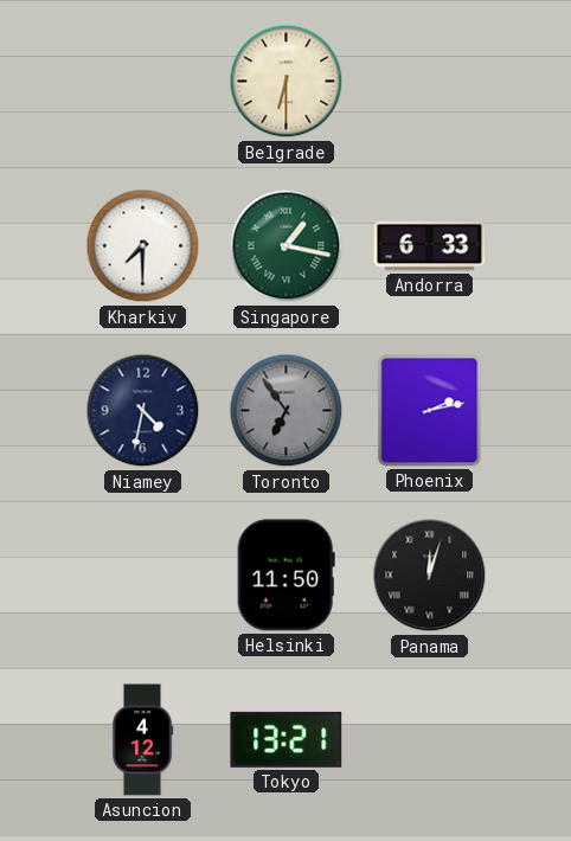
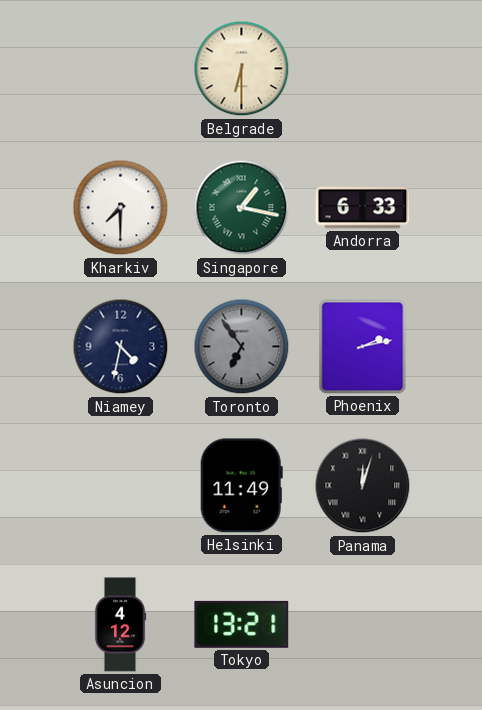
Helsinki: 11:50 -> 11:49 (241, 486)
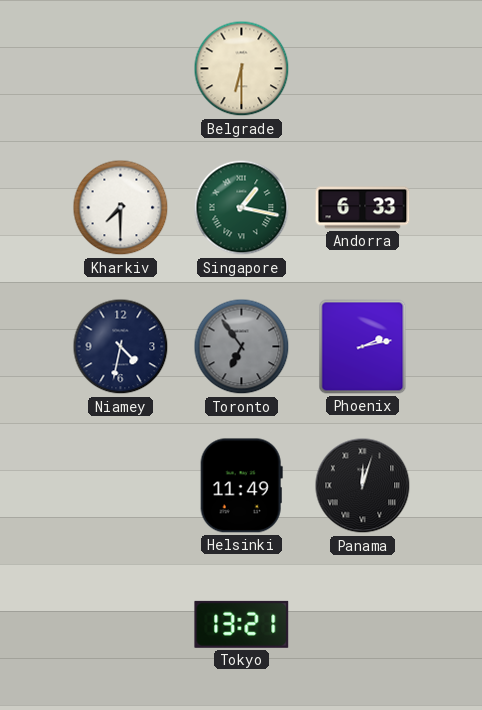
Asuncion: 4:12 -> none (120, 625)
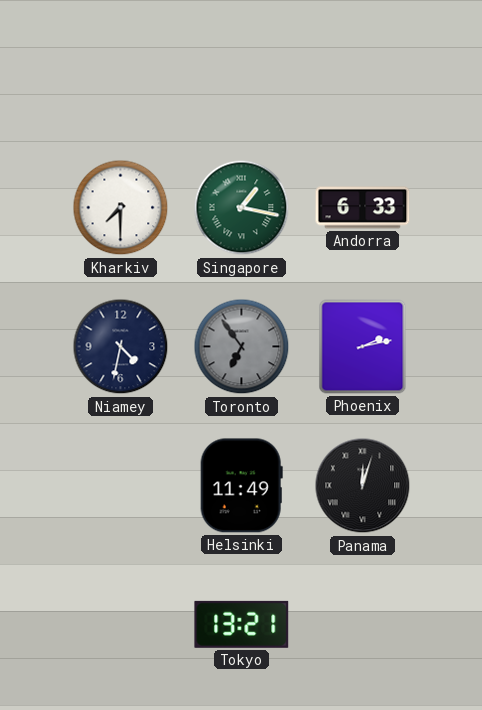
Belgrade: 6:30 -> none (242, 69)
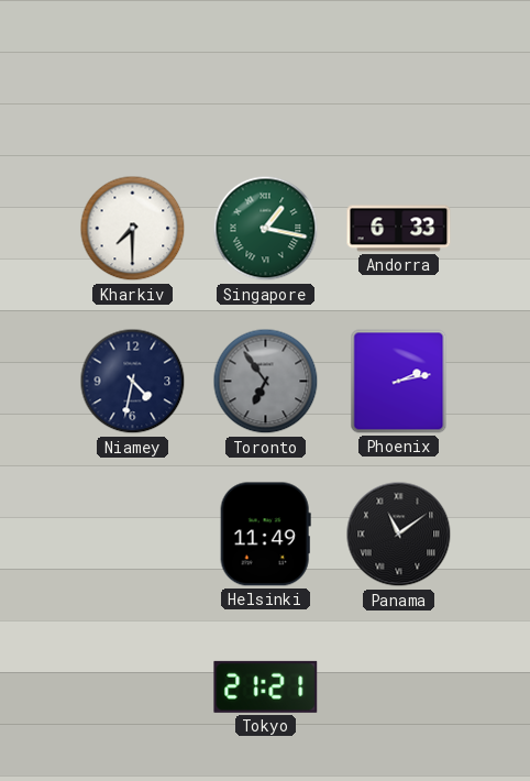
Panama: 12:03 -> 11:09 (399, 535)
Tokyo: 13:21 -> 21:21 (266, 686)
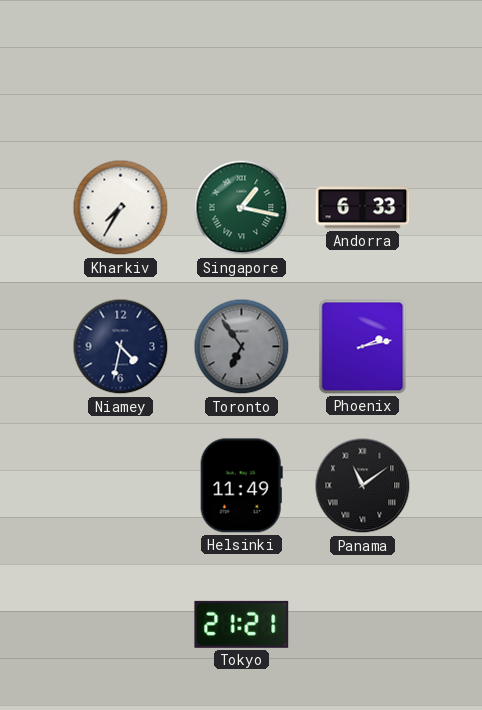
Kharkiv: 7:30 -> 7:35 (121, 208)
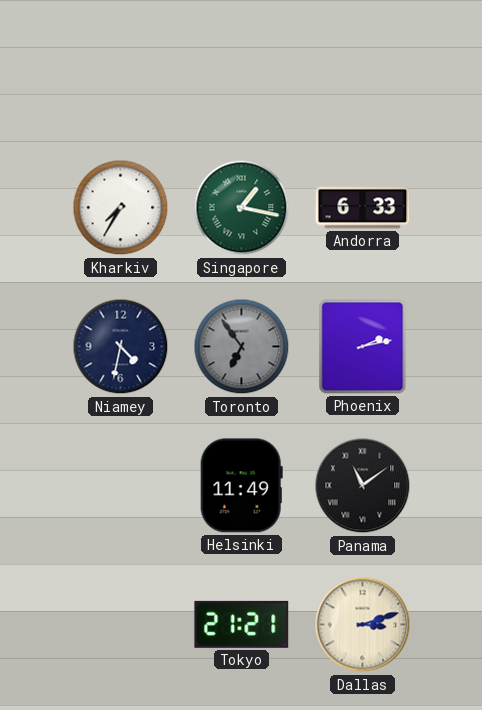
Dallas: none -> 3:12 (363, 625)
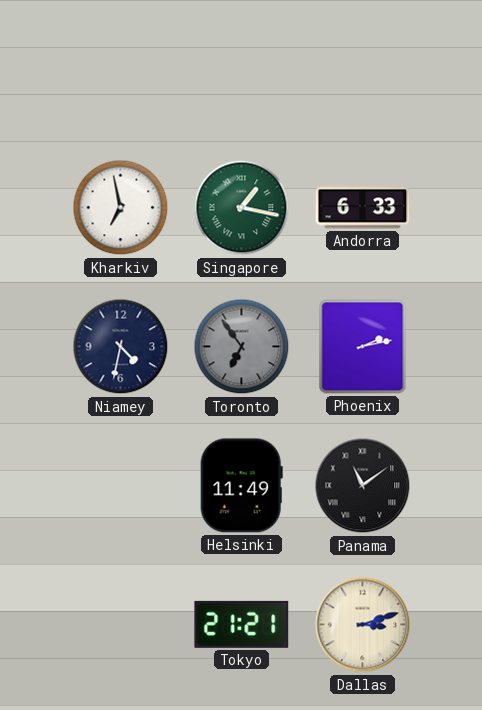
Kharkiv: 7:35 -> 6:58 (121, 208)
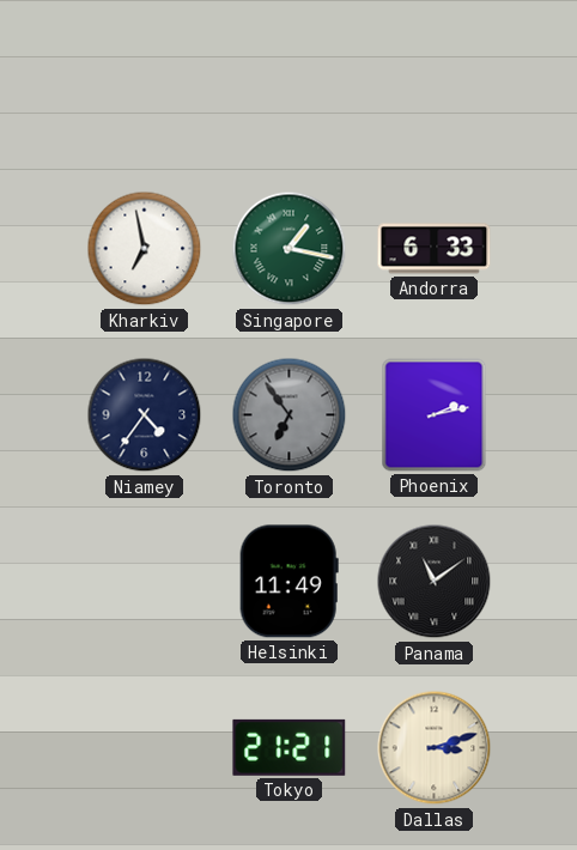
Niamey: 4:32 -> 4:36 (145, 415)
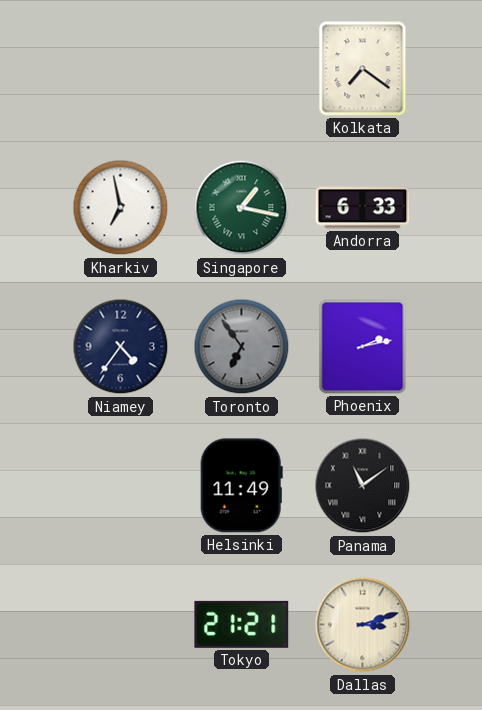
Kolkata: none -> 7:21 (363, 69)
